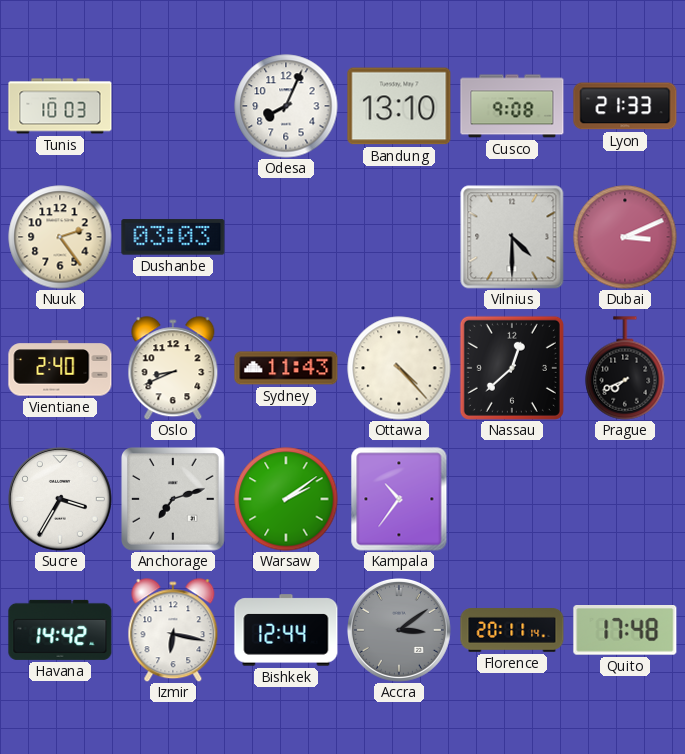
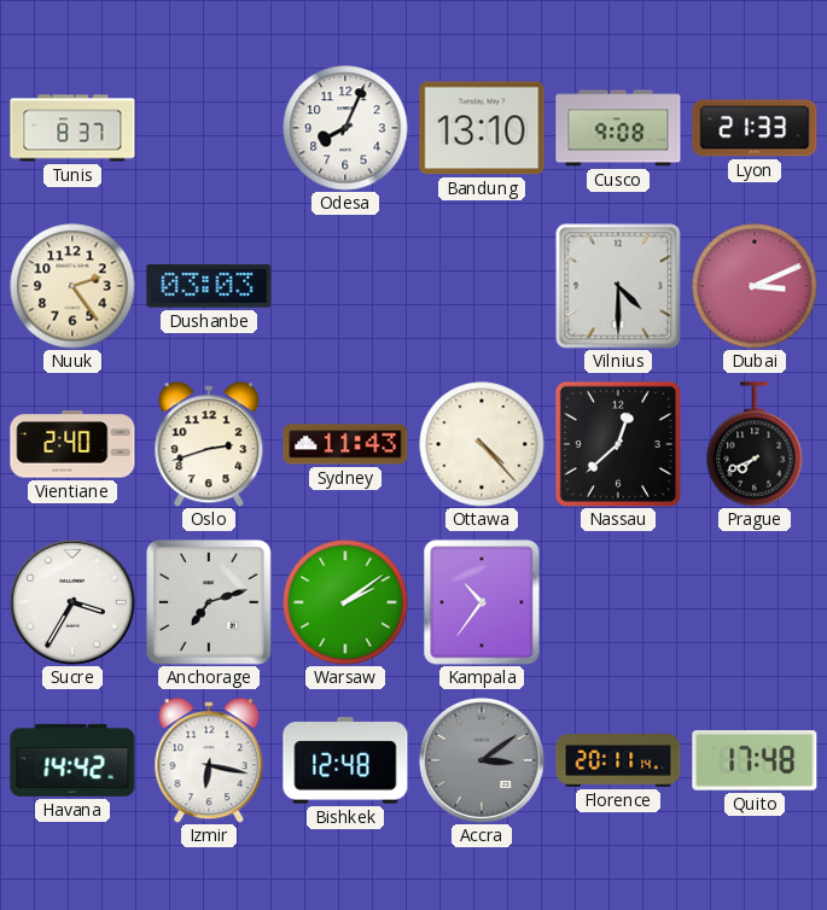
Tunis: 10:03 -> 8:37 (72, 128)
Oslo: 8:41 -> 2:42 (209, 444)
Bishkek: 12:44 -> 12:48 (345, 760)
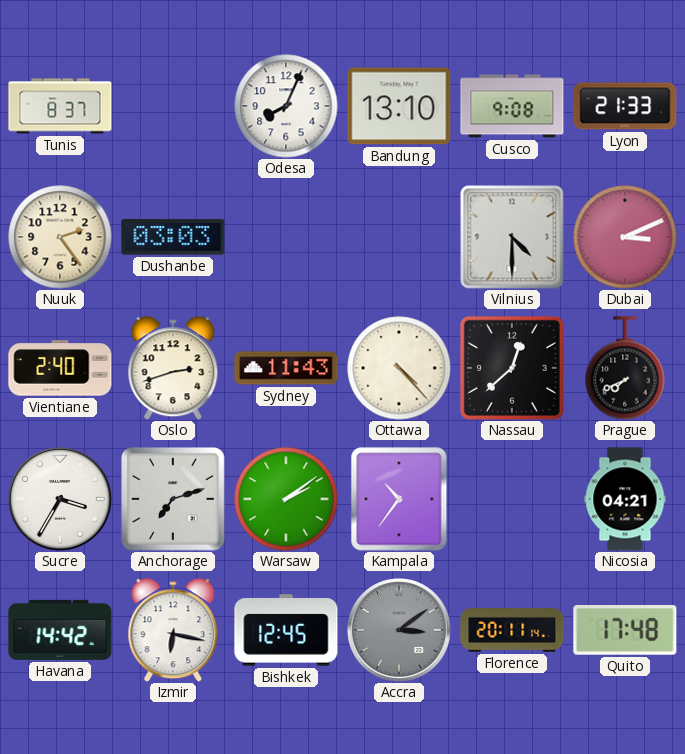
Nicosia: none -> 04:21 (625, 499)
Bishkek: 12:48 -> 12:45 (286, 630)
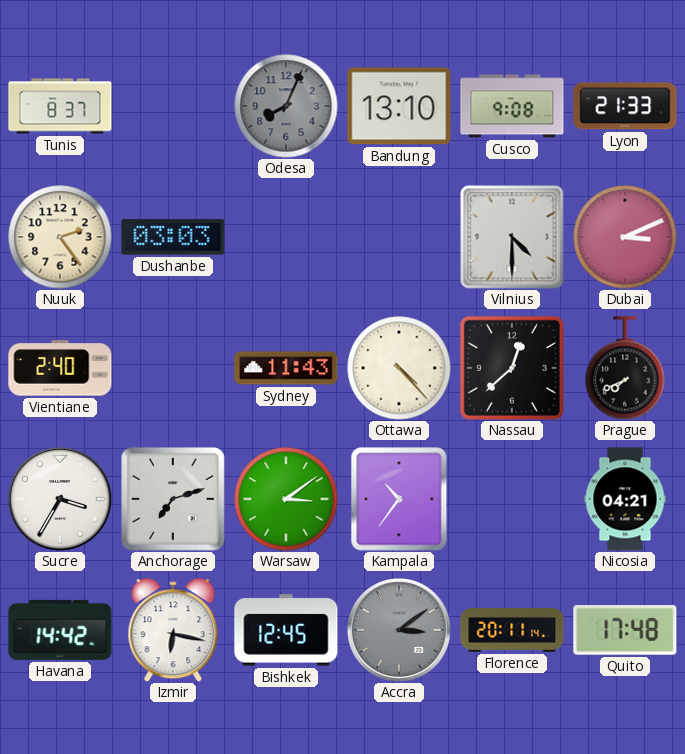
Odesa dial: white -> grey (286, 106)
Oslo: 2:42 -> none (173, 368)
Warsaw: 2:09 -> 3:09 (286, 499)
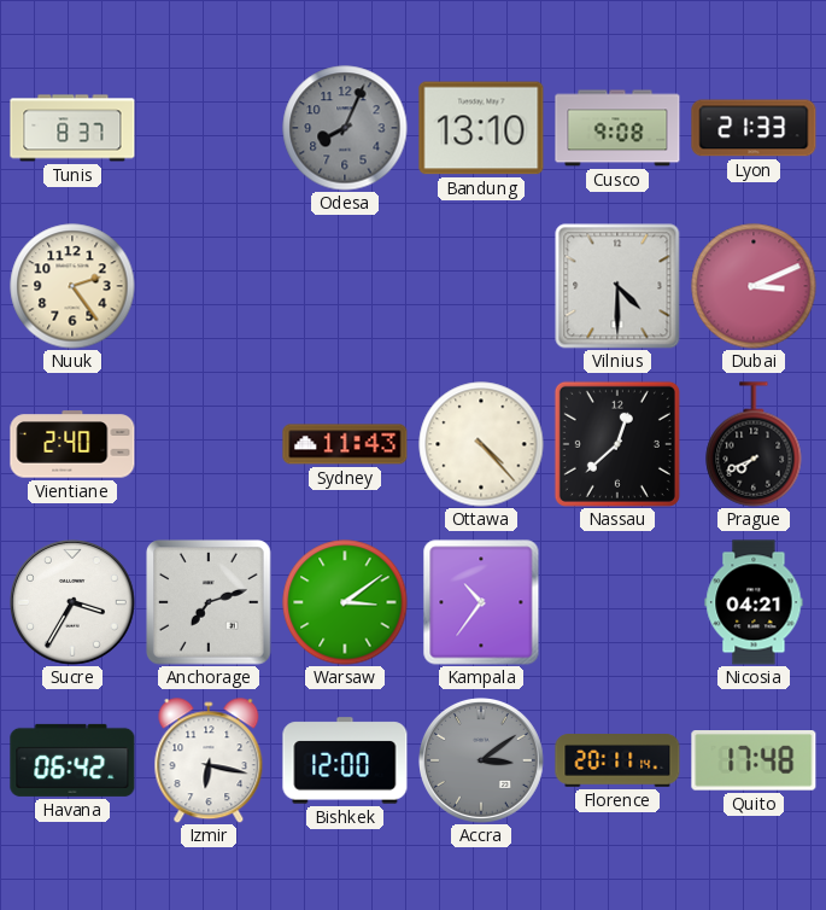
Dushanbe: 03:03 -> none (173, 237)
Havana: 14:42 -> 06:42 (72, 760)
Bishkek: 12:45 -> 12:00 (345, 760)
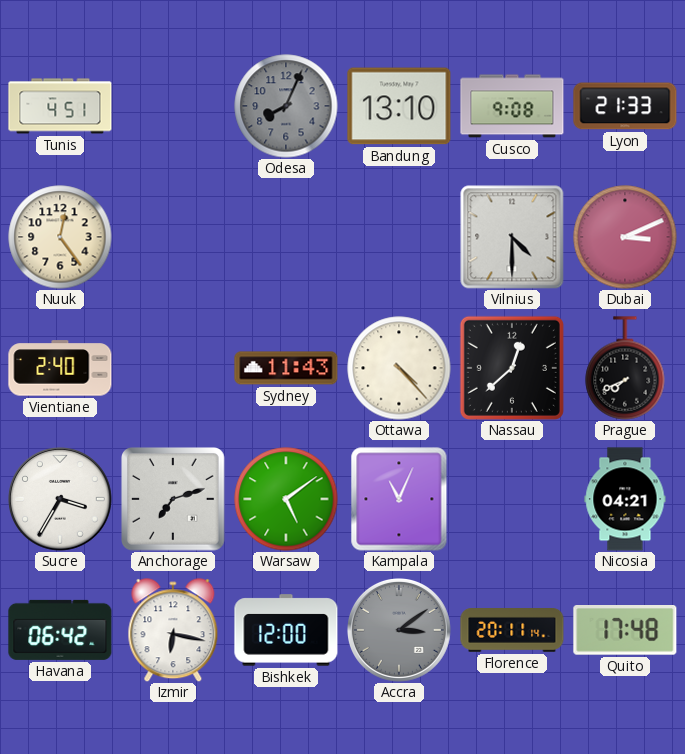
Tunis: 8:37 -> 4:51 (60, 106)
Nuuk: 2:24 -> 12:24 (60, 237)
Warsaw: 3:09 -> 5:09 (286, 499)
Kampala: 10:36 -> 11:04 (399, 499)
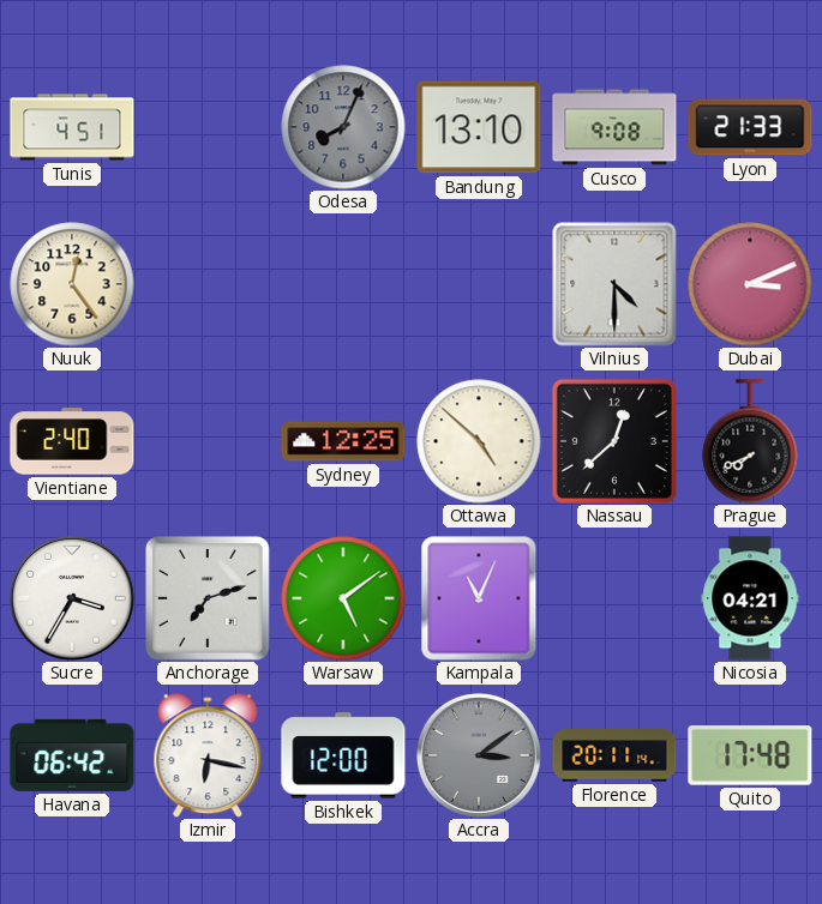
Sydney: 11:43 -> 12:25 (343, 441)
Ottawa: 4:23 -> 4:52 (479, 441)
